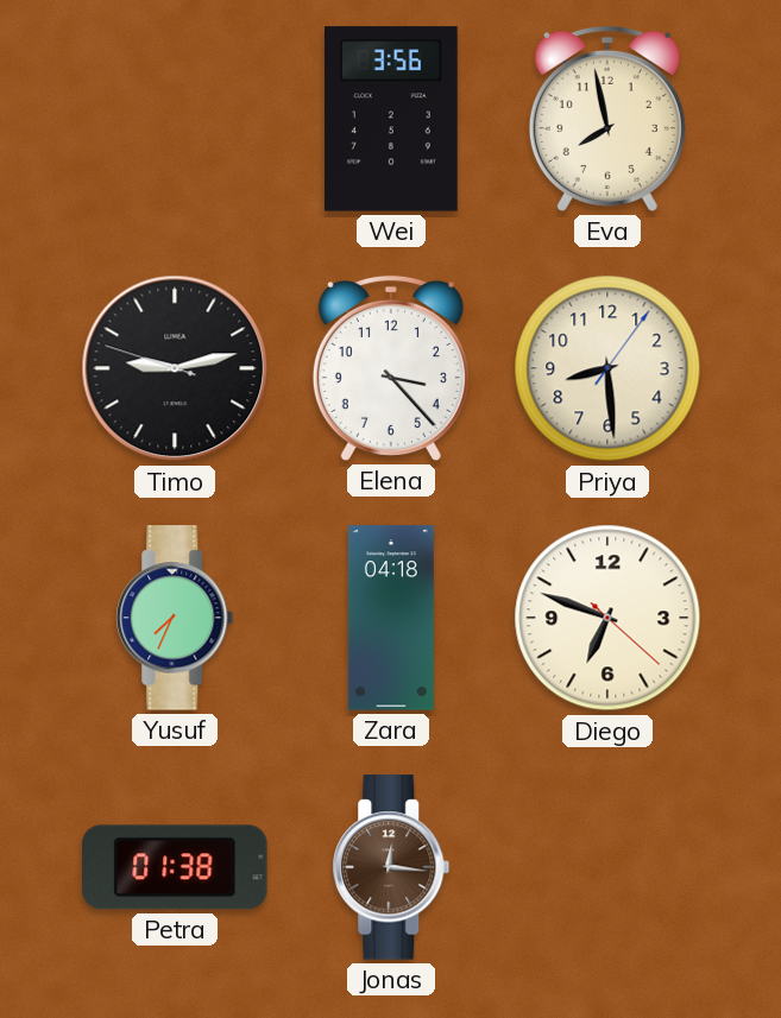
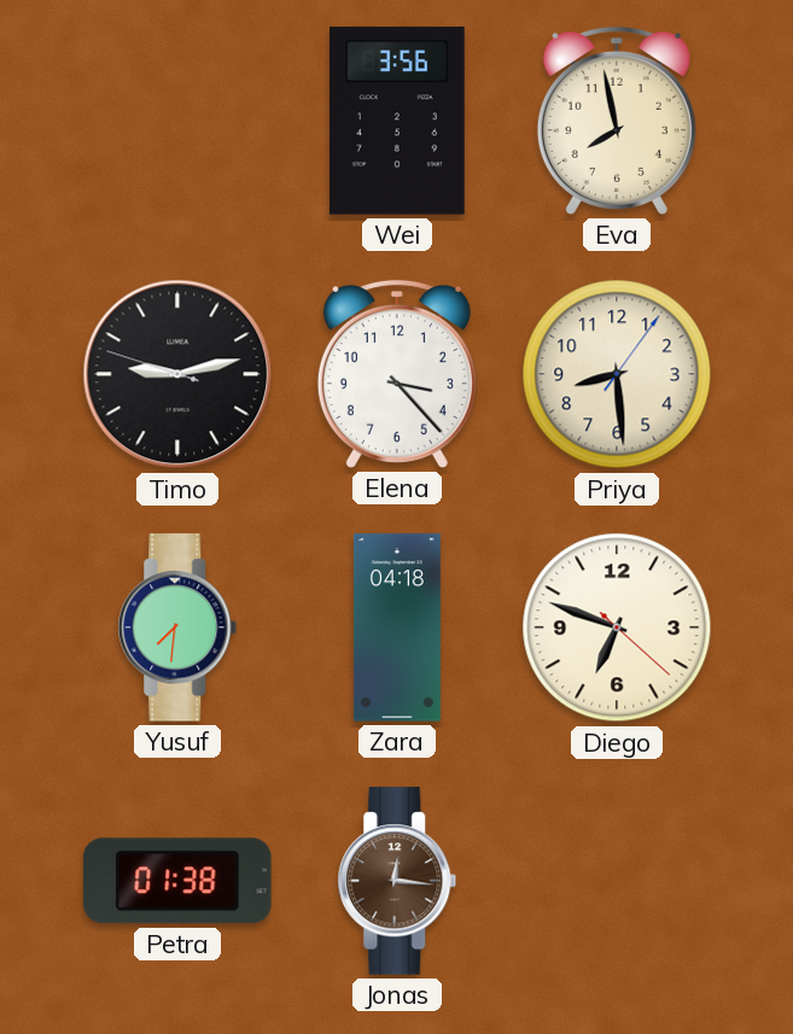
Yusuf: 7:34 -> 7:31 (177, 627)
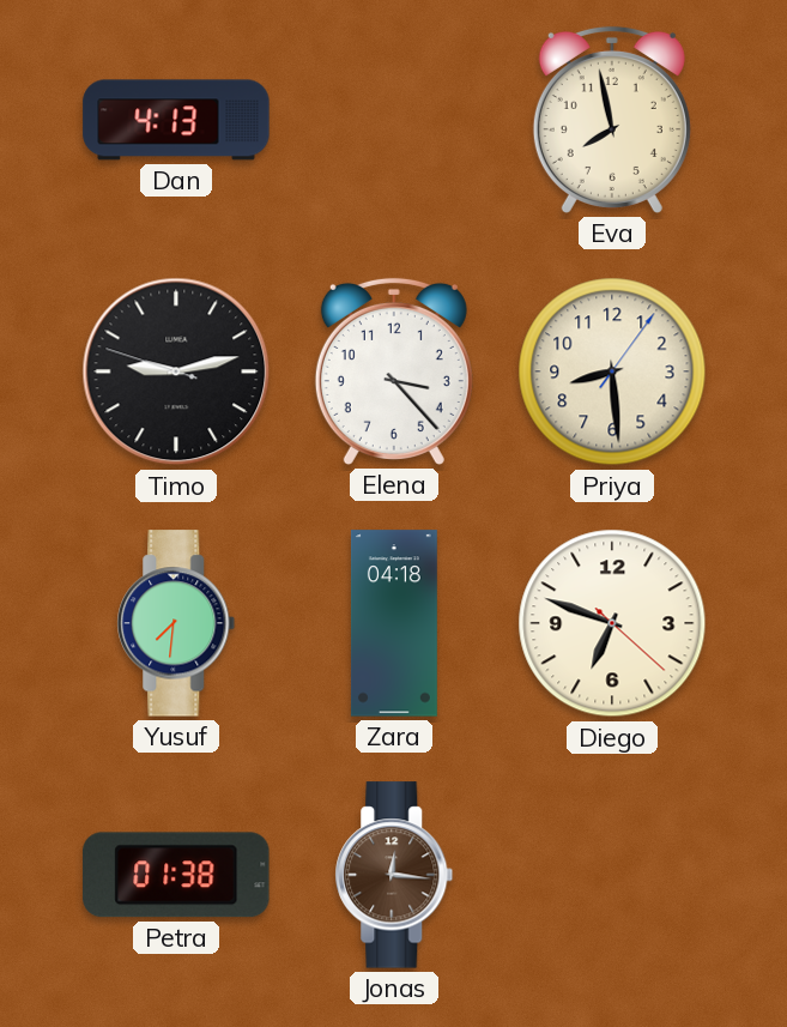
Dan: none -> 4:13 (176, 120)
Wei: 3:56 -> none (397, 121)
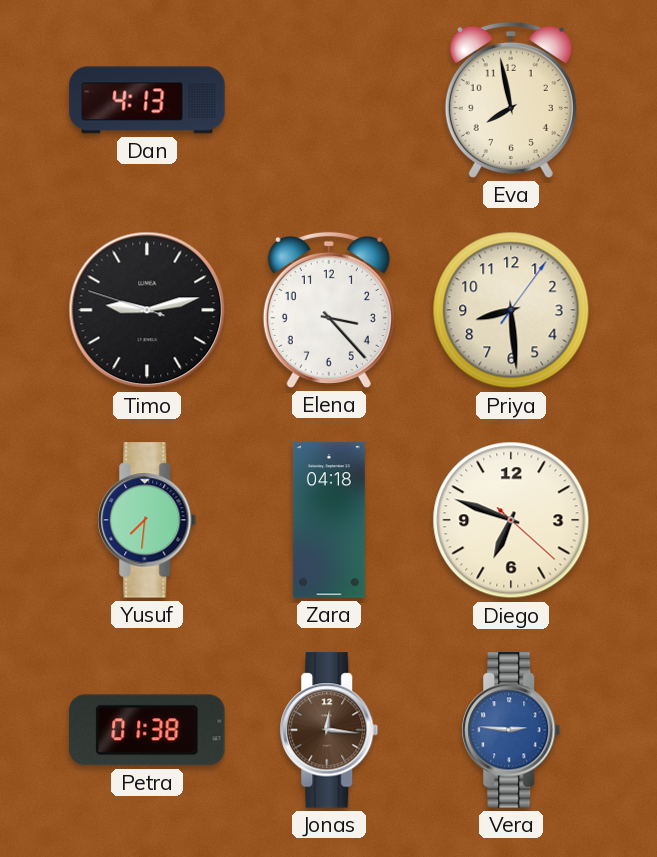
Vera: none -> 2:46 (511, 730)
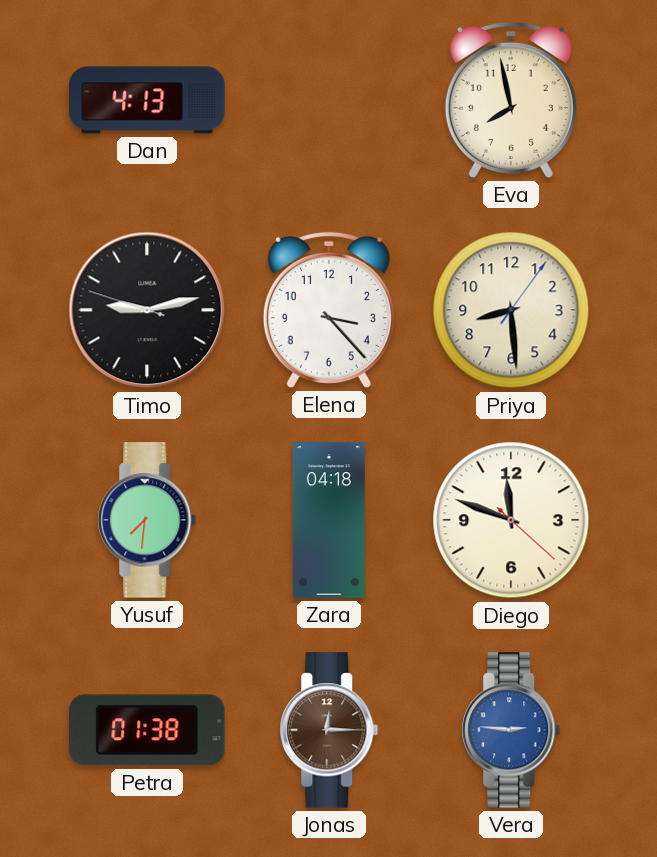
Diego: 6:48 -> 11:48 (511, 520)
Jonas: 12:16 -> 12:15 (329, 730)
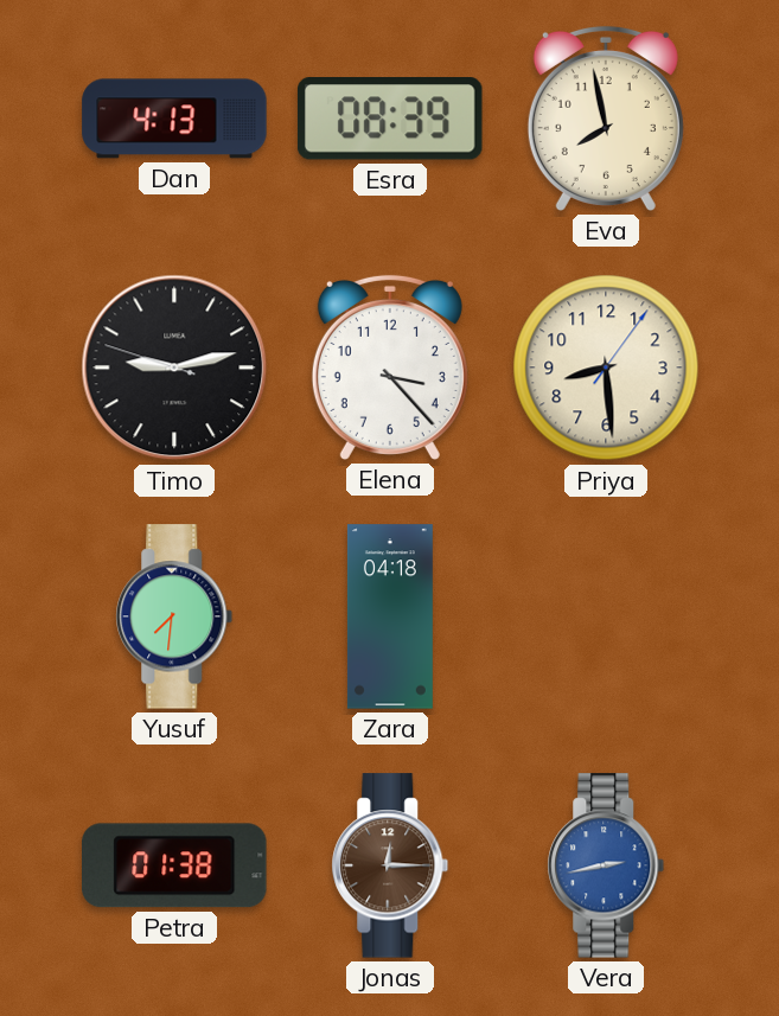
Esra: none -> 08:39 (390, 120)
Diego: 11:48 -> none (511, 520)
Vera: 2:46 -> 2:43 (606, 865)
